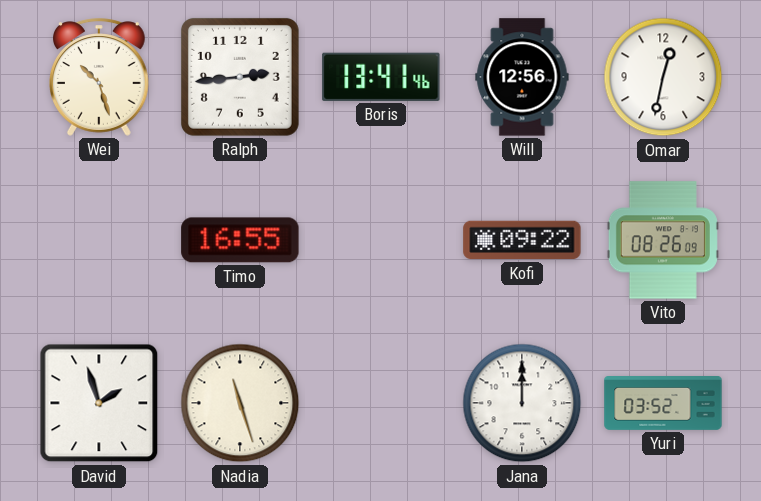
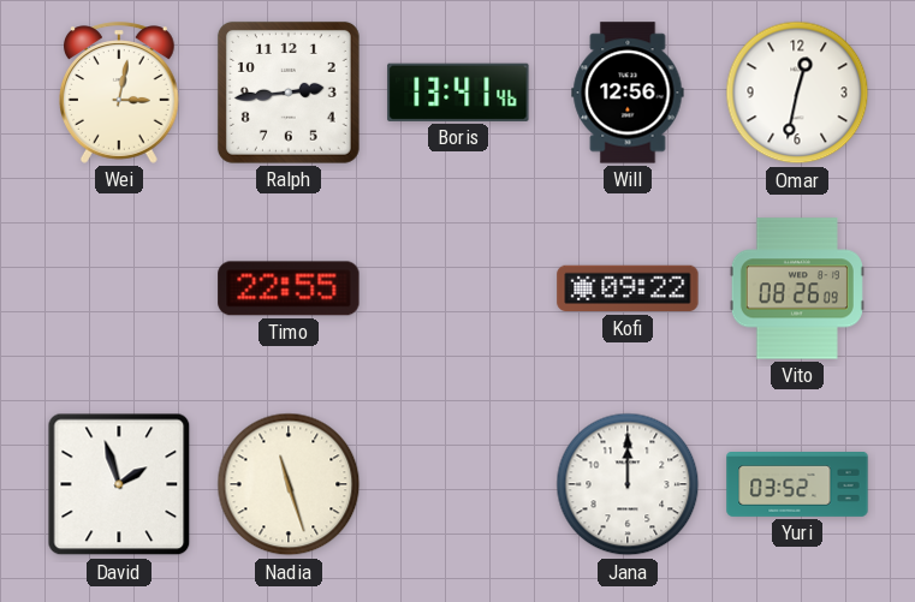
Wei: 10:27 -> 3:02 (120, 93)
Timo: 16:55 -> 22:55 (289, 288)
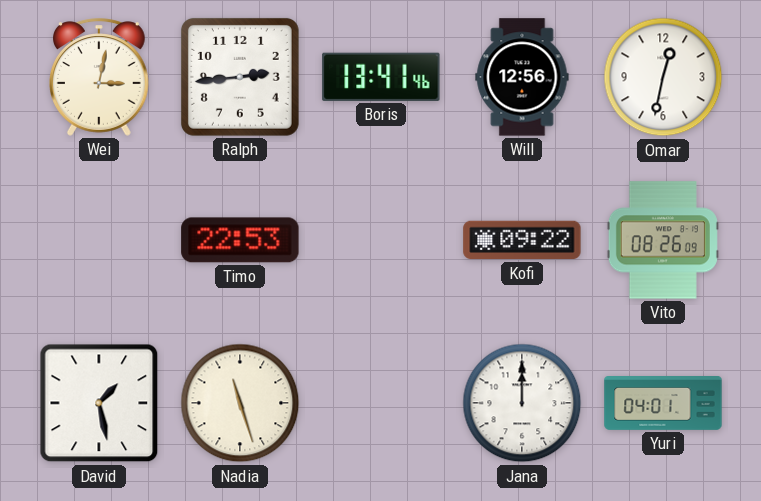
Timo: 22:55 -> 22:53 (240, 240)
David: 1:57 -> 1:28 (99, 403)
Yuri: 03:52 -> 04:01 (663, 404)
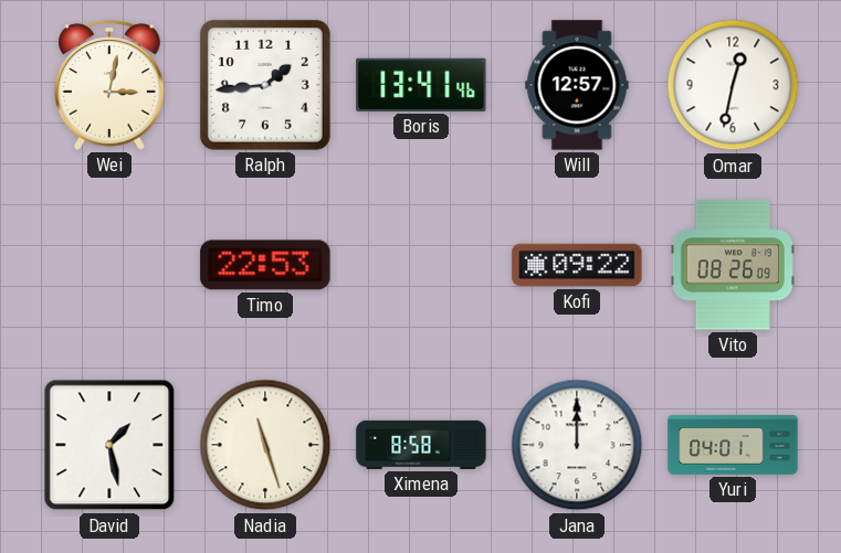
Ralph: 2:44 -> 1:44 (265, 85)
Will: 12:56 -> 12:57 (577, 85)
Ximena: none -> 8:58 (421, 445)
